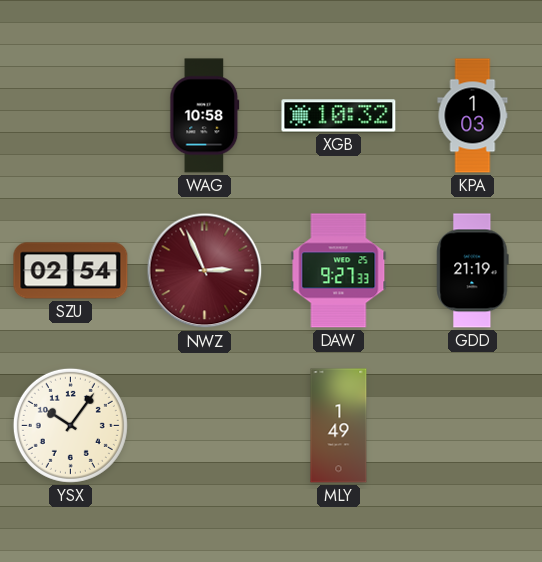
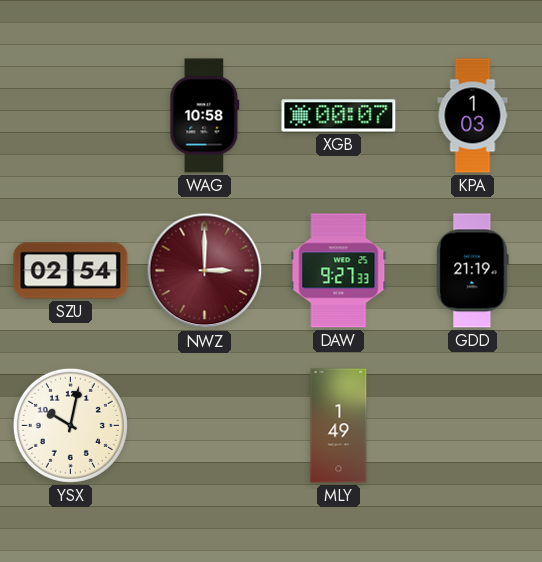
XGB: 10:32 -> 00:07 (339, 116)
NWZ: 2:56 -> 3:00 (205, 271)
YSX: 10:06 -> 10:02 (70, 425)
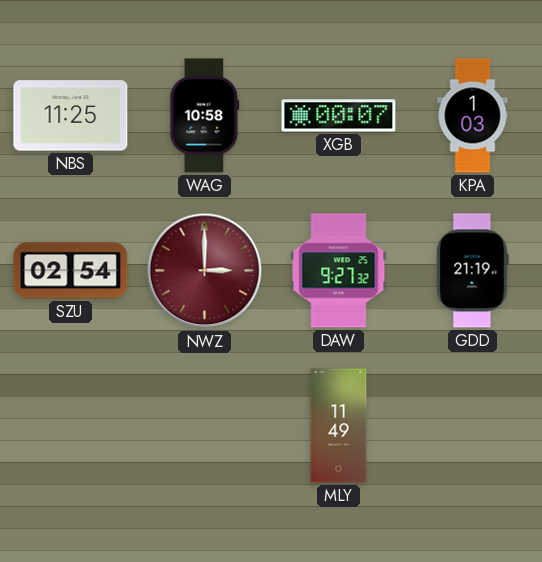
NBS: none -> 11:25 (71, 116)
DAW: 9:27:33 -> 9:27:32 (339, 271)
YSX: 10:02 -> none (70, 425)
MLY: 1:49 -> 11:49 (339, 426)
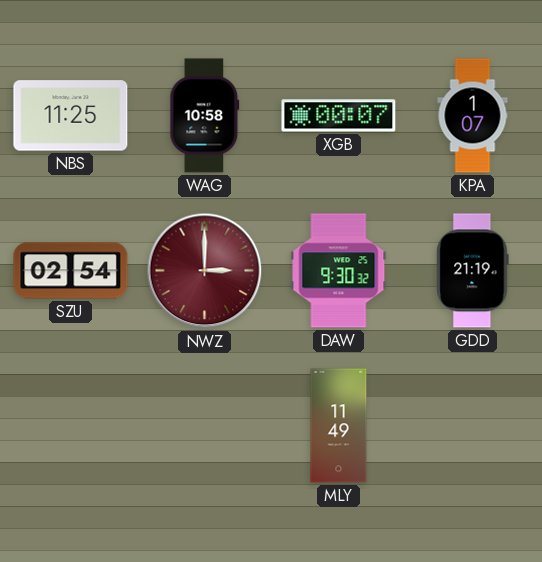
KPA: 1:03 -> 1:07 (473, 116)
DAW: 9:27 -> 9:30 (339, 271)
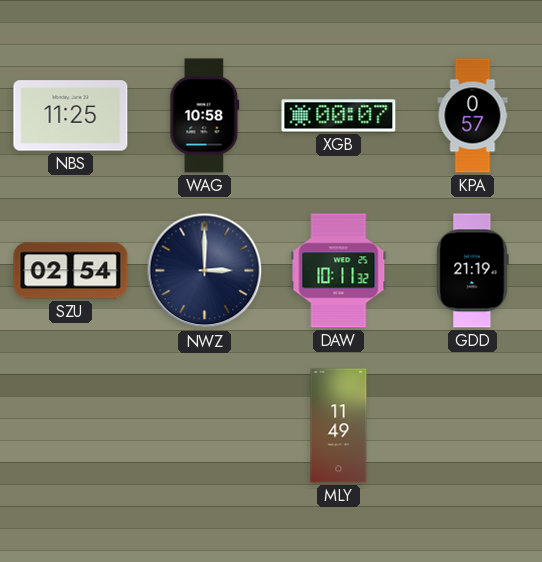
KPA: 1:07 -> 0:57 (473, 116)
NWZ dial: burgundy -> navy (205, 271)
DAW: 9:30 -> 10:11 (339, 271)
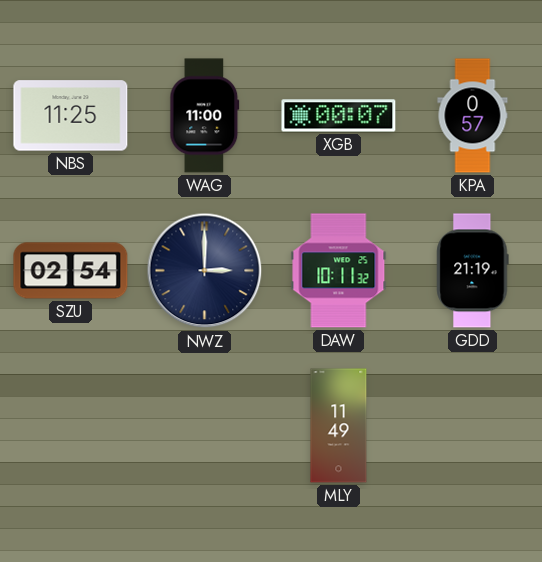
WAG: 10:58 -> 11:00 (205, 116)
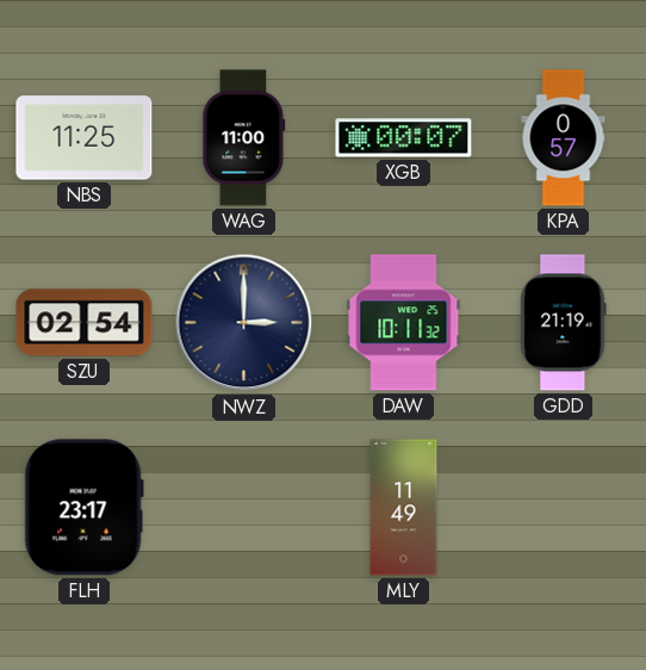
FLH: none -> 23:17 (83, 508)
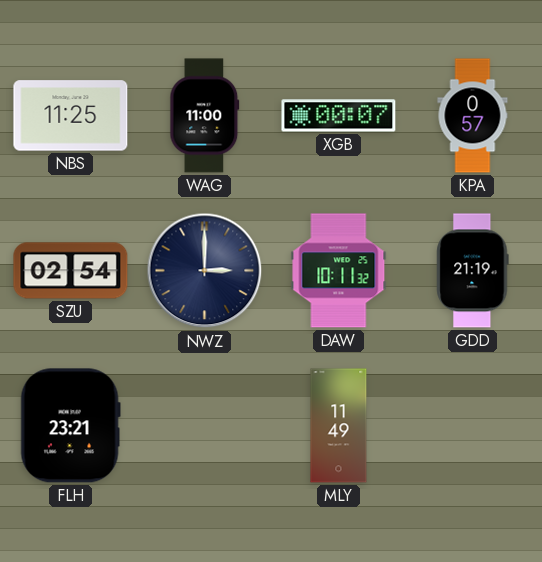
FLH: 23:17 -> 23:21 (70, 426)
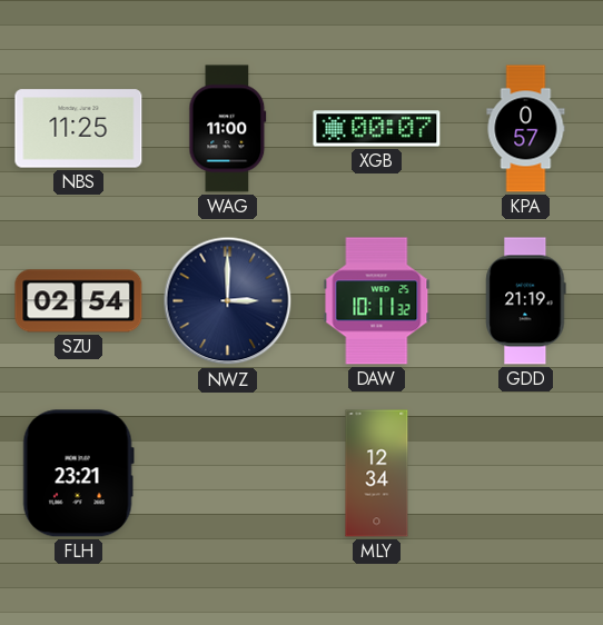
MLY: 11:49 -> 12:34 (377, 474)
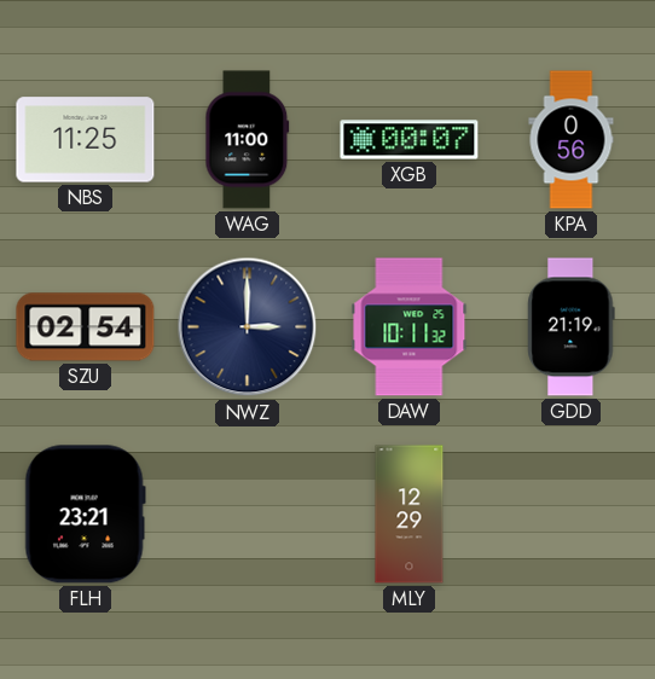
KPA: 0:57 -> 0:56 (572, 140)
MLY: 12:34 -> 12:29 (410, 515)
